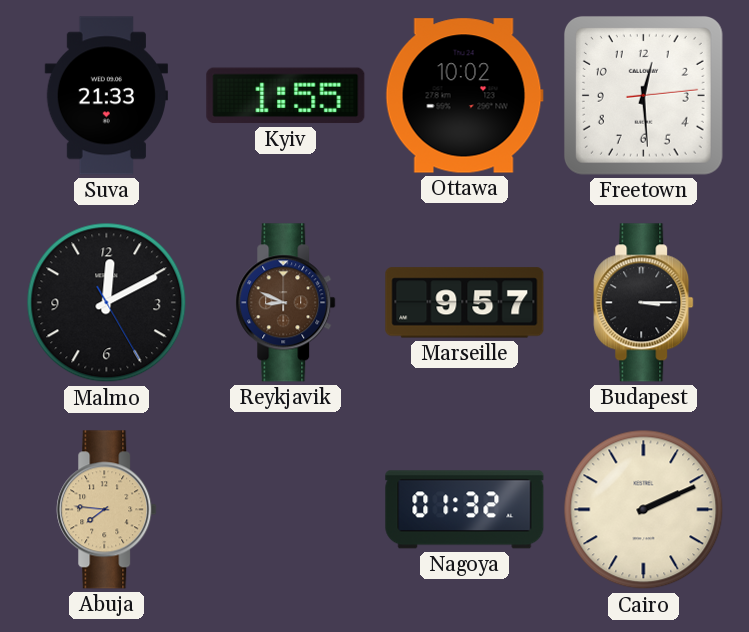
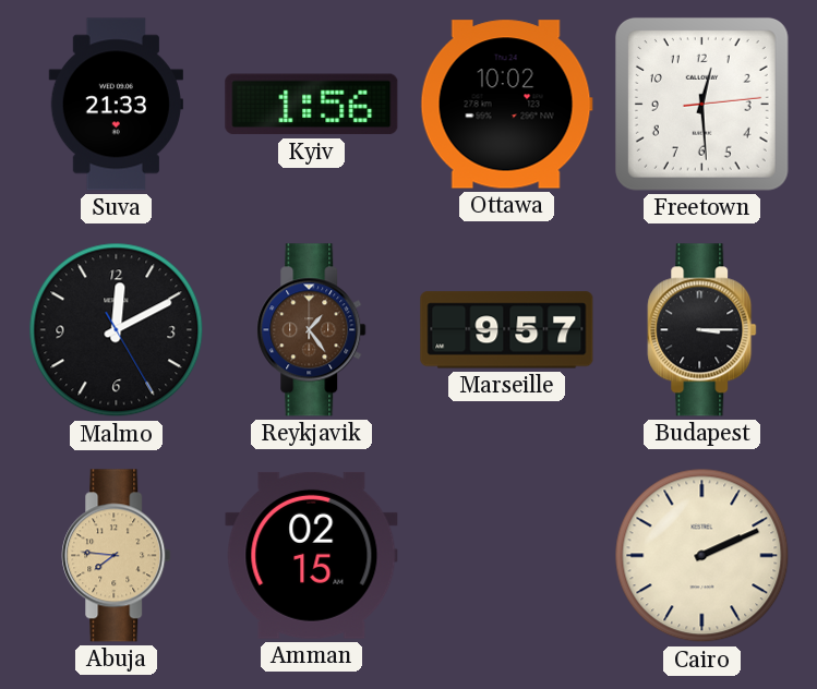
Kyiv: 1:55 -> 1:56 (312, 105)
Reykjavik: 8:49 -> 1:24 (312, 330)
Amman: none -> 02:15 (312, 555)
Nagoya: 01:32 -> none (465, 510)
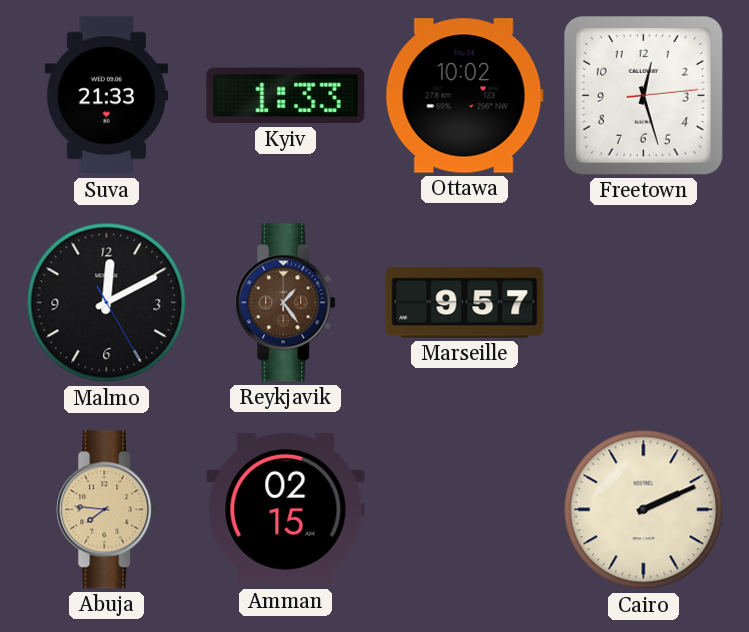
Kyiv: 1:56 -> 1:33 (286, 96)
Freetown: 12:29 -> 12:27 (643, 95)
Budapest: 3:15 -> none (702, 330)
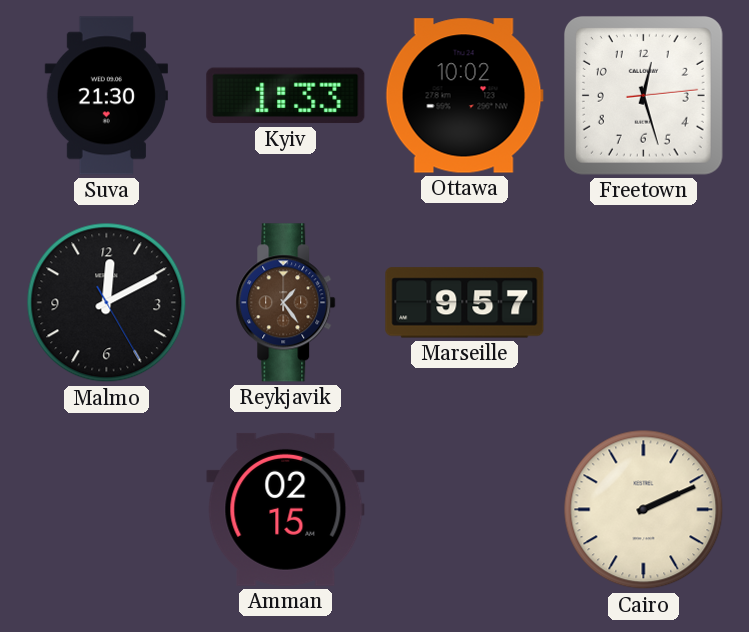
Suva: 21:33 -> 21:30 (106, 96)
Abuja: 7:46 -> none (107, 510)
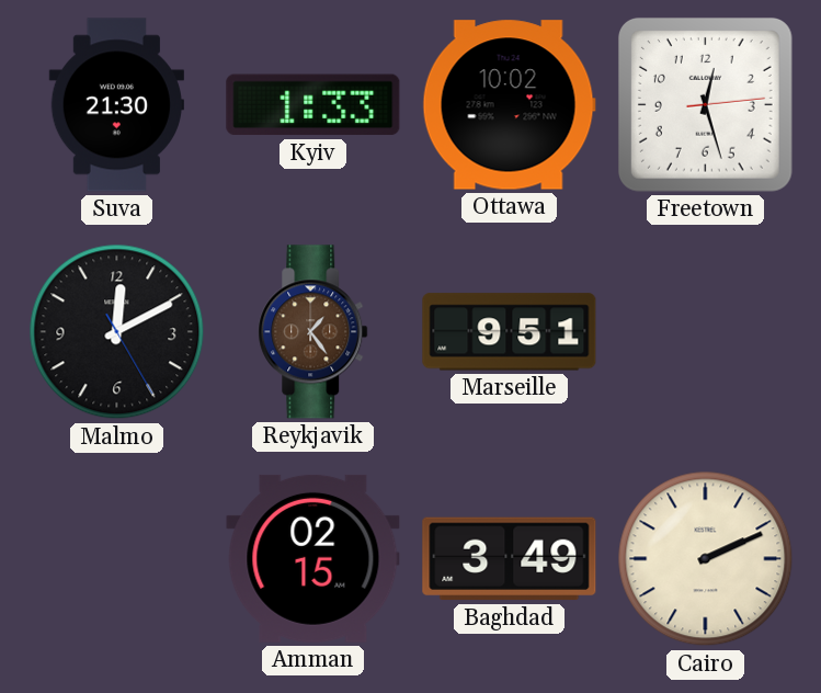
Marseille: 9:57 -> 9:51 (510, 332)
Baghdad: none -> 3:49 (510, 559)
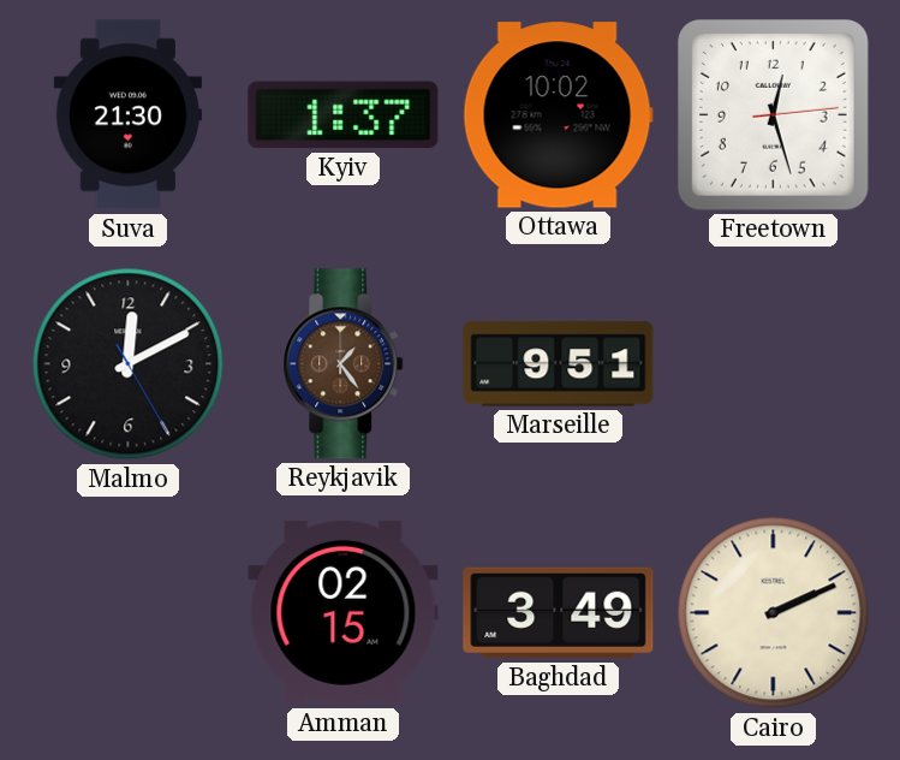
Kyiv: 1:33 -> 1:37 (344, 115)
